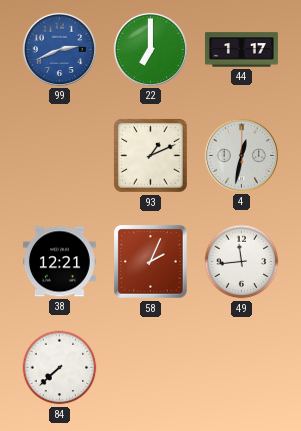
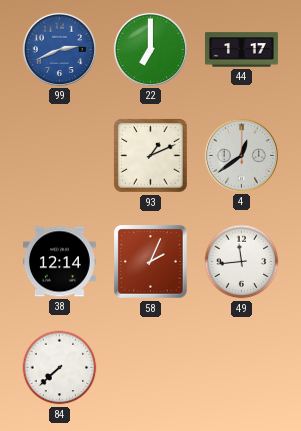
4: 12:32 -> 12:39 (241, 155)
38: 12:21 -> 12:14 (59, 262)
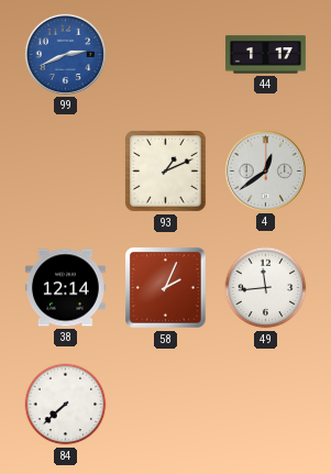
22: 7:00 -> none (150, 49)
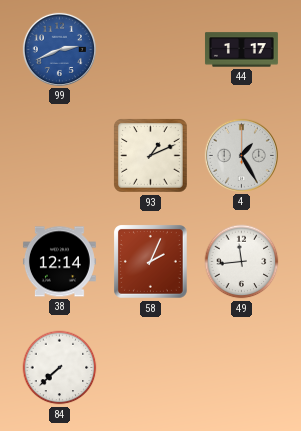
4: 12:39 -> 1:25 (241, 155)
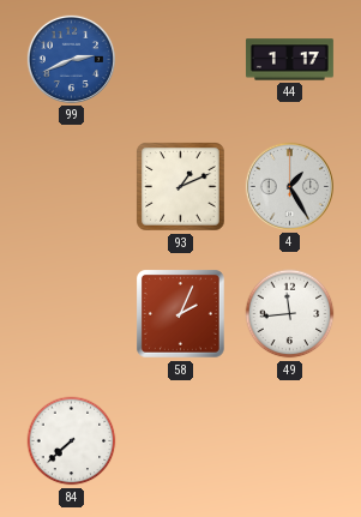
38: 12:14 -> none (59, 262)
